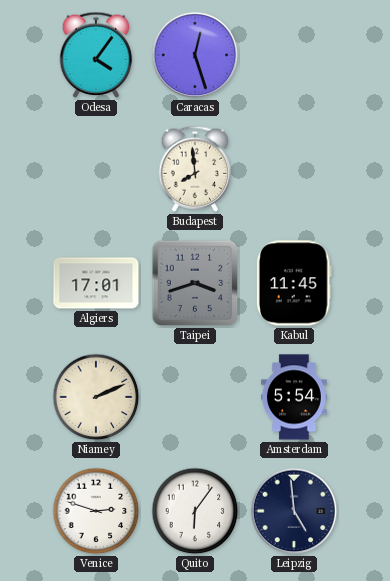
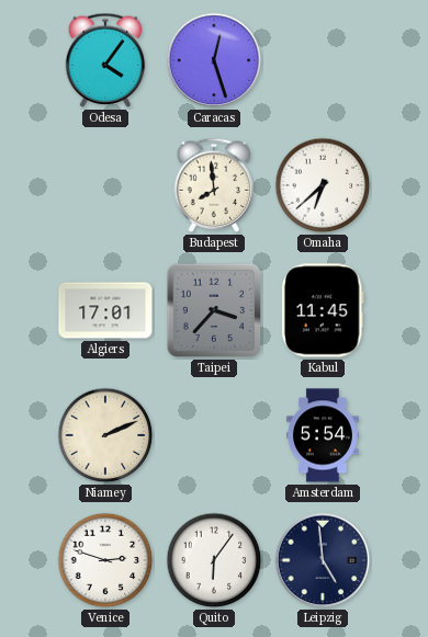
Omaha: none -> 6:38 (323, 185)
Taipei: 3:42 -> 3:37 (214, 310)
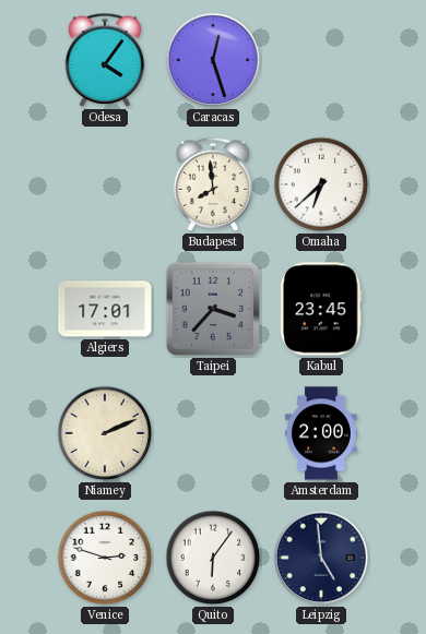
Kabul: 11:45 -> 23:45 (321, 309)
Amsterdam: 5:54 -> 2:00 (322, 433)
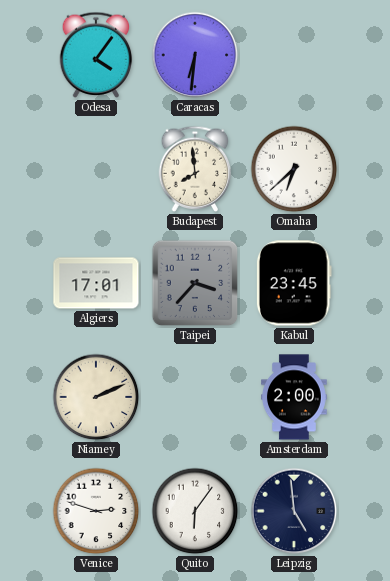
Caracas: 12:27 -> 6:31 (195, 55)
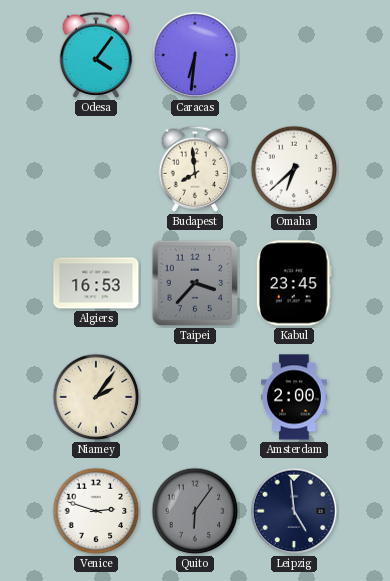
Algiers: 17:01 -> 16:53 (96, 283)
Niamey: 2:11 -> 2:06 (96, 397)
Quito dial: white -> grey (195, 511)
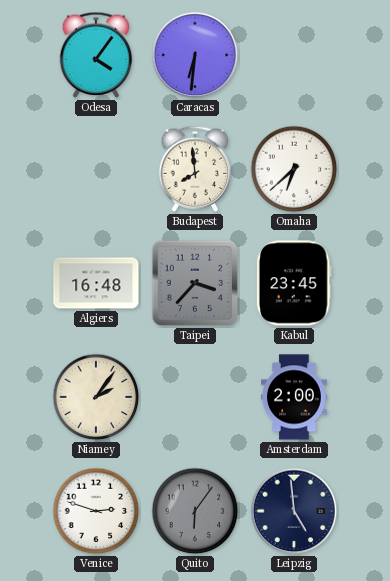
Algiers: 16:53 -> 16:48 (96, 283)
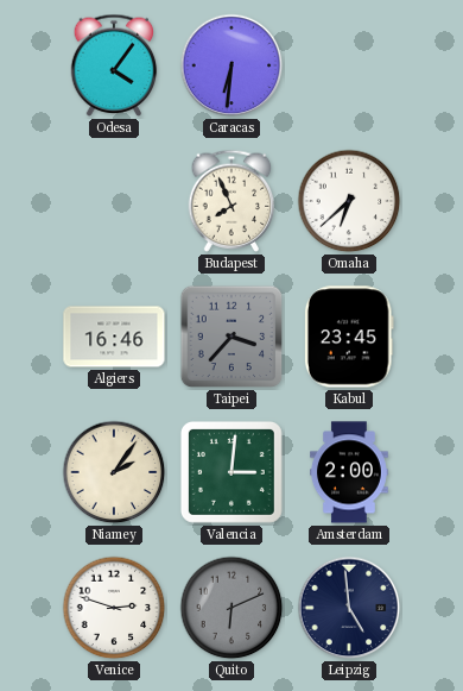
Budapest: 7:59 -> 7:56 (231, 201)
Algiers: 16:48 -> 16:46 (114, 337)
Valencia: none -> 3:01 (231, 472)
Quito: 6:06 -> 6:11 (231, 608)
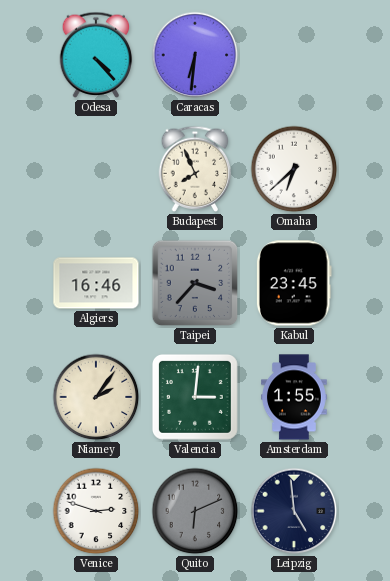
Odesa: 4:06 -> 4:23 (96, 55)
Amsterdam: 2:00 -> 1:55 (295, 397)
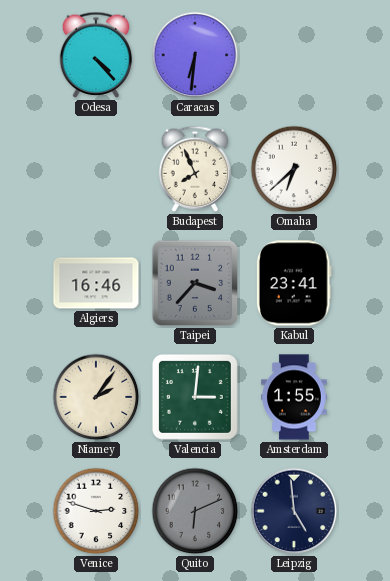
Kabul: 23:45 -> 23:41 (294, 283)
